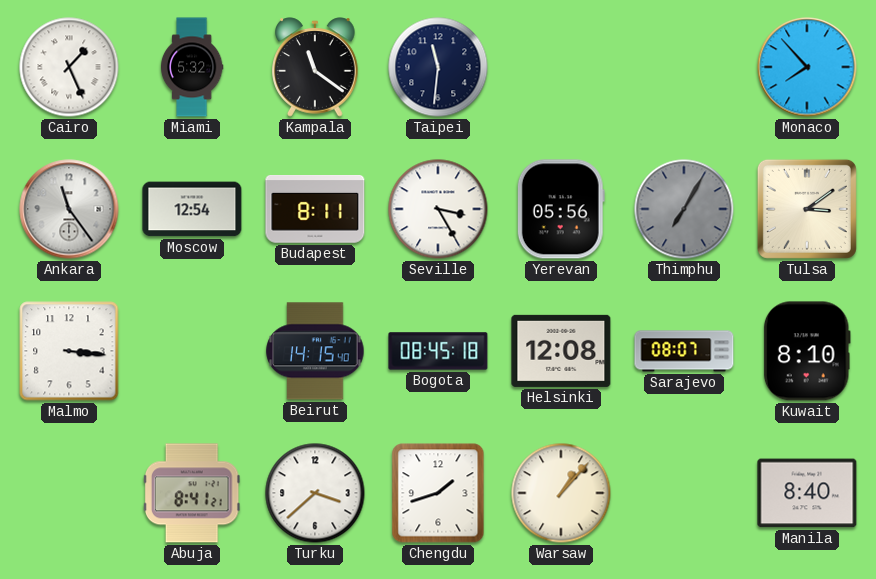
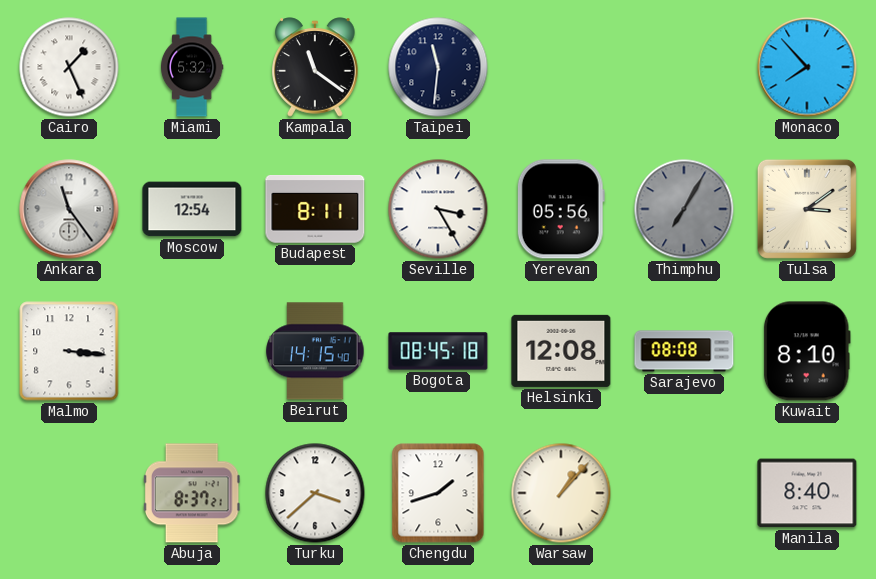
Sarajevo: 08:07 -> 08:08 (684, 351)
Abuja: 8:41 -> 8:37 (192, 493)
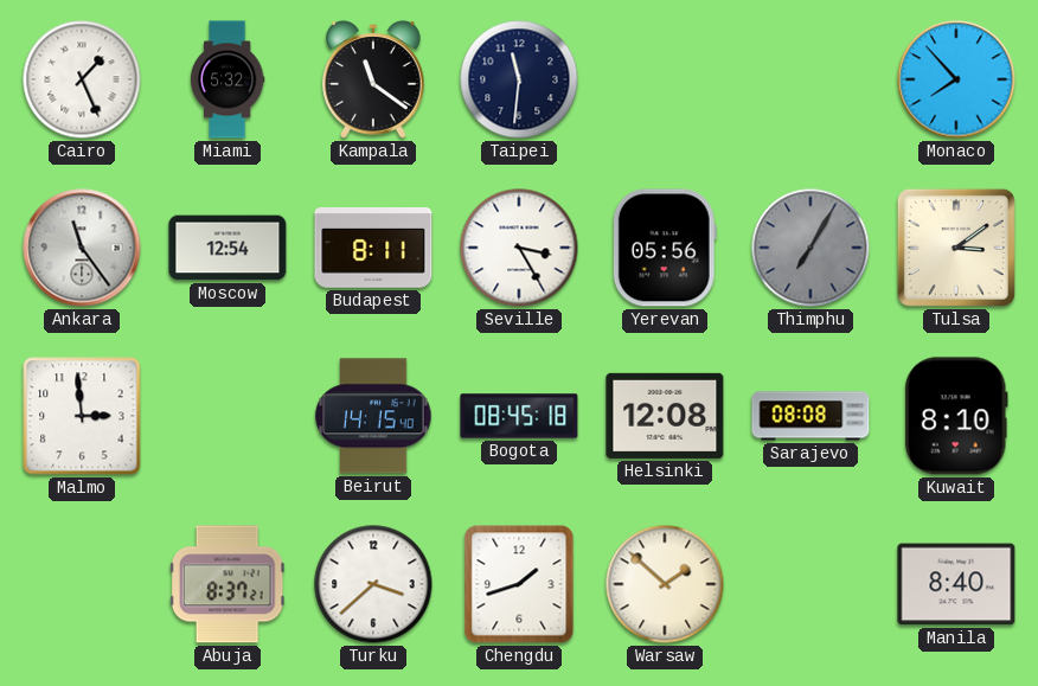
Malmo: 3:16 -> 2:59 (82, 416)
Warsaw: 1:07 -> 1:52 (665, 584)
